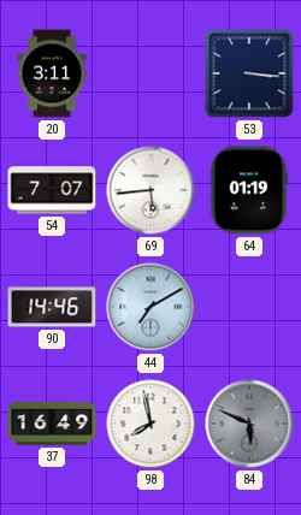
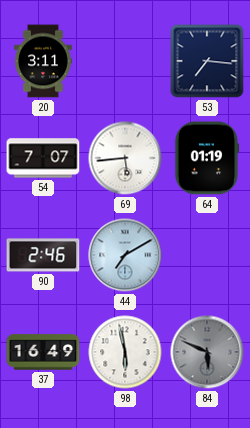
53: 3:16 -> 7:16 (207, 61)
90: 14:46 -> 2:46 (43, 255)
98: 7:58 -> 5:58 (125, 352)
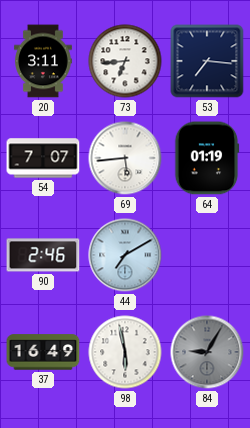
73: none -> 6:44 (125, 61)
84: 5:49 -> 9:05 (207, 352)
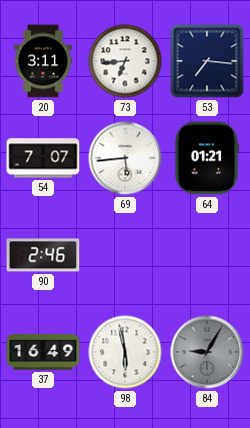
64: 01:19 -> 01:21 (207, 158)
44: 7:10 -> none (125, 255)
